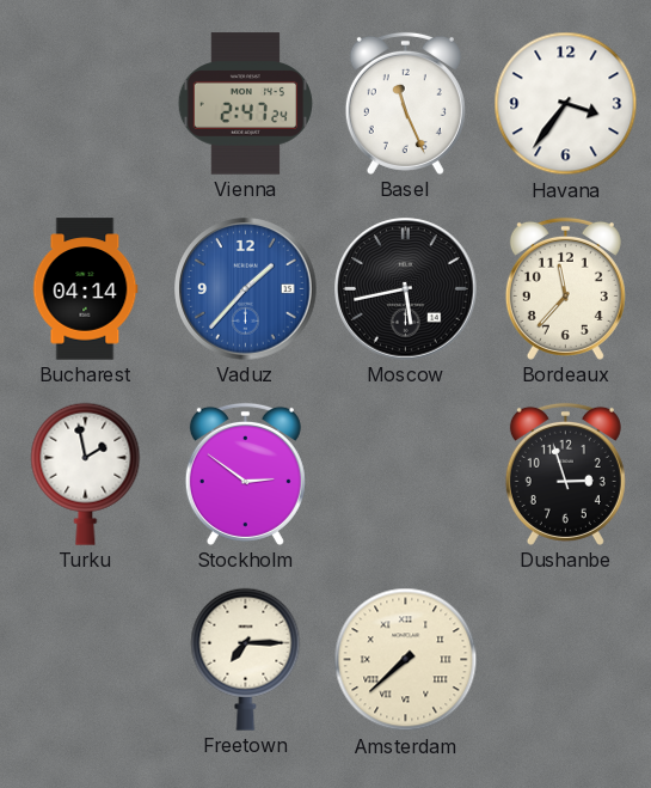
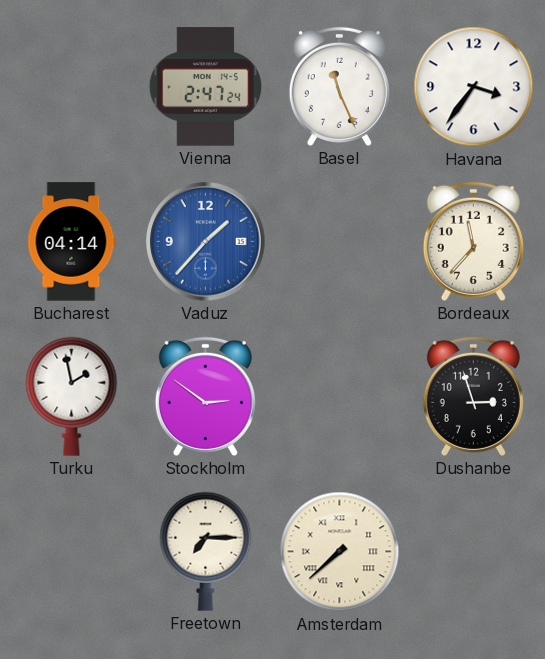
Moscow: 5:43 -> none (406, 289)
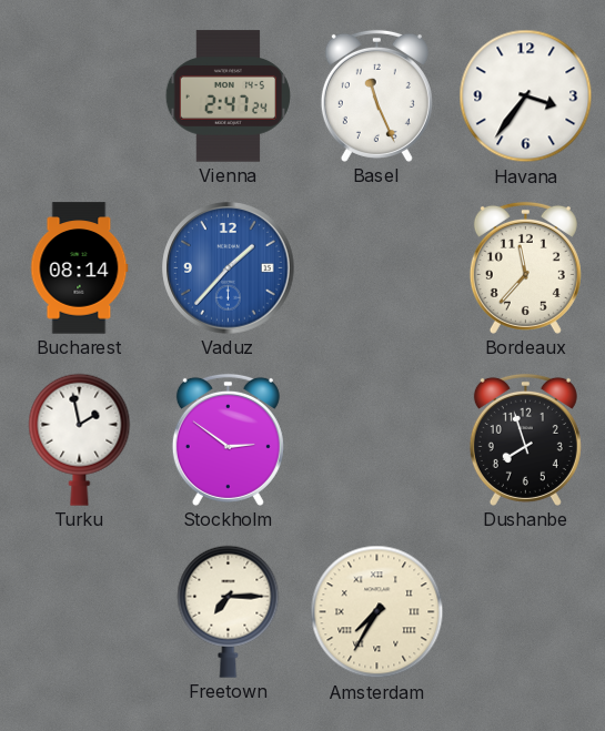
Bucharest: 04:14 -> 08:14 (80, 268)
Dushanbe: 2:57 -> 7:57 (525, 439)
Amsterdam: 7:38 -> 7:35 (377, 612)
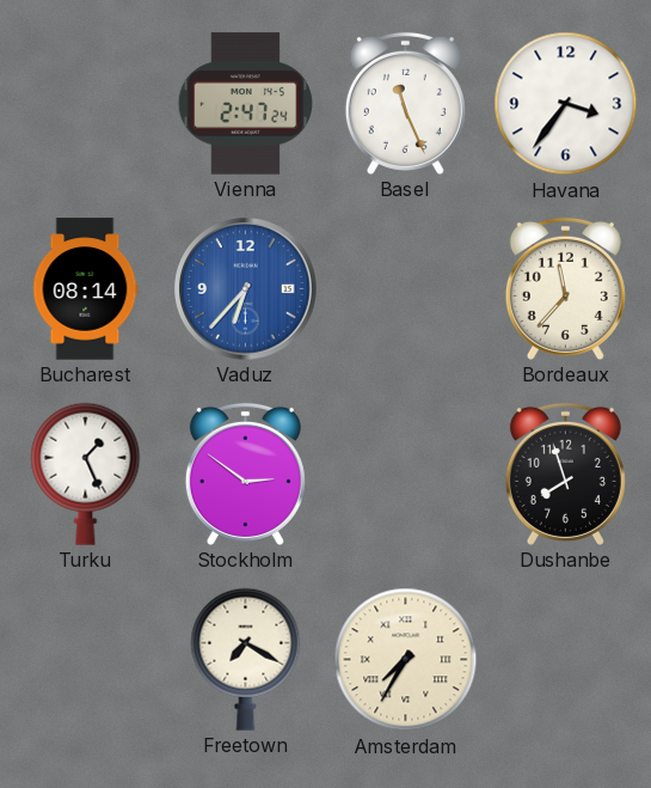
Vaduz: 1:37 -> 6:37 (246, 289)
Turku: 1:58 -> 1:26 (86, 474)
Freetown: 7:15 -> 7:20 (246, 659)
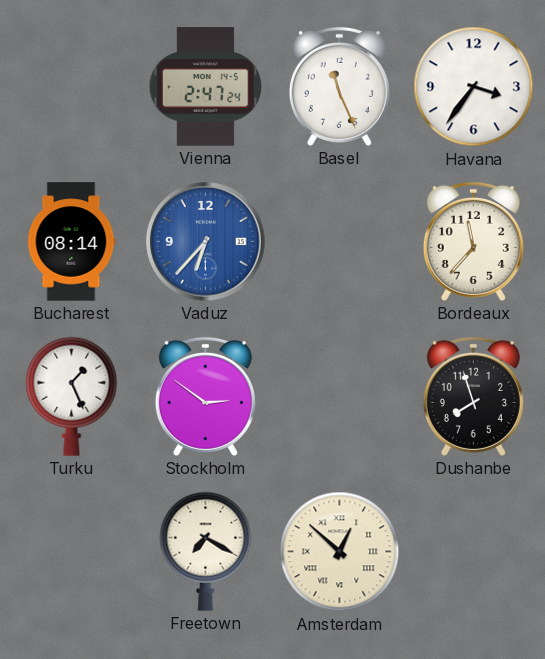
Amsterdam: 7:35 -> 12:52 (340, 552)
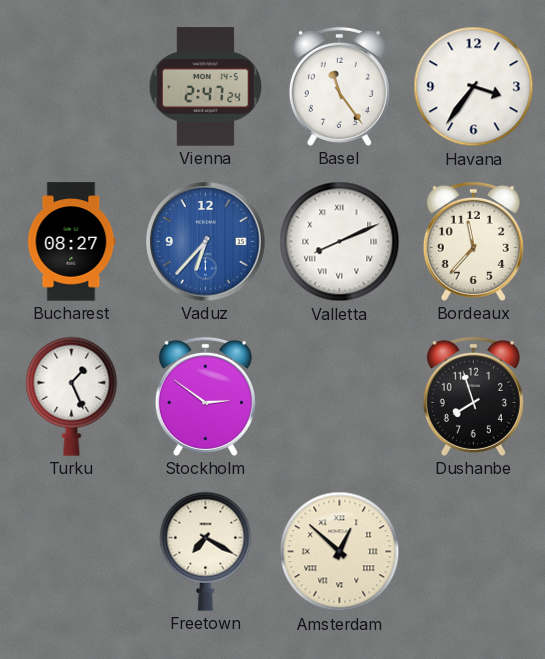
Basel: 11:26 -> 11:24 (339, 86)
Bucharest: 08:14 -> 08:27 (72, 242)
Valletta: none -> 8:11 (340, 242)
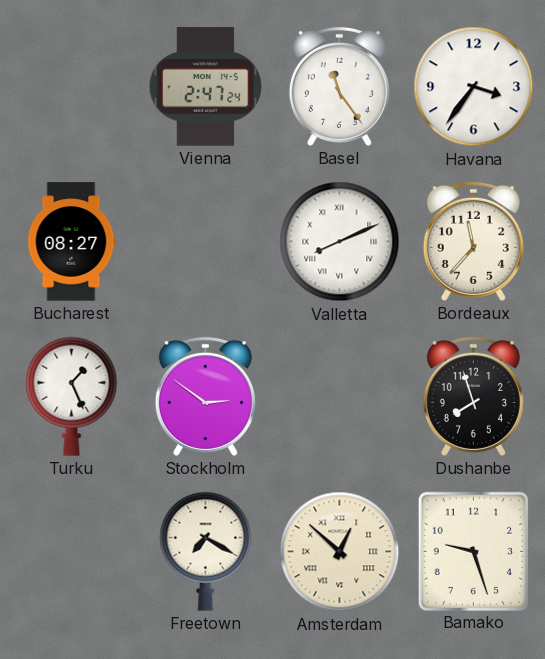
Vaduz: 6:37 -> none (206, 242)
Bamako: none -> 9:27 (473, 551)
